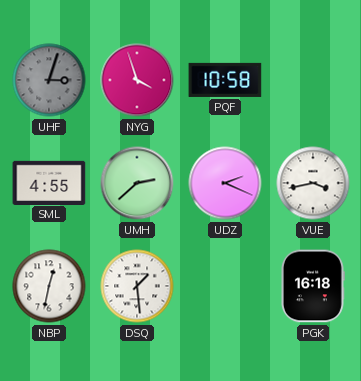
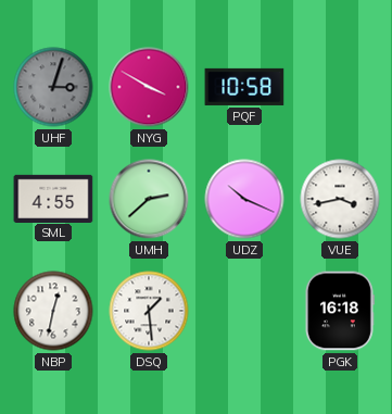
NYG: 3:57 -> 3:50 (149, 87)
UDZ: 2:19 -> 10:19 (244, 199)
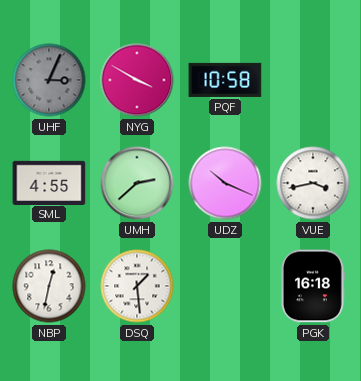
UHF: 3:03 -> 3:04 (49, 80)
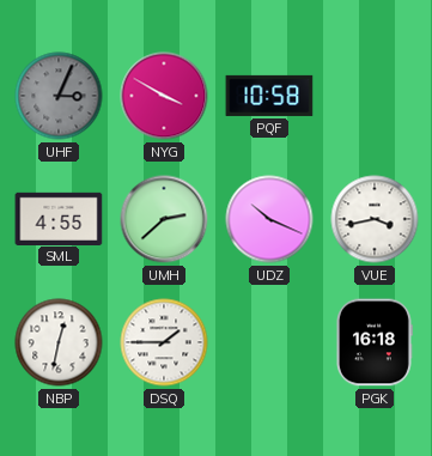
DSQ: 1:29 -> 1:45 (164, 342)
